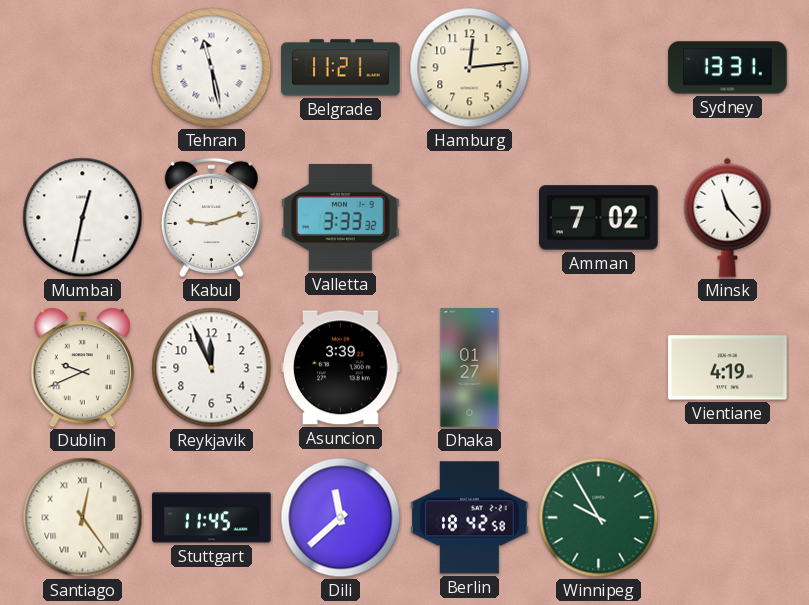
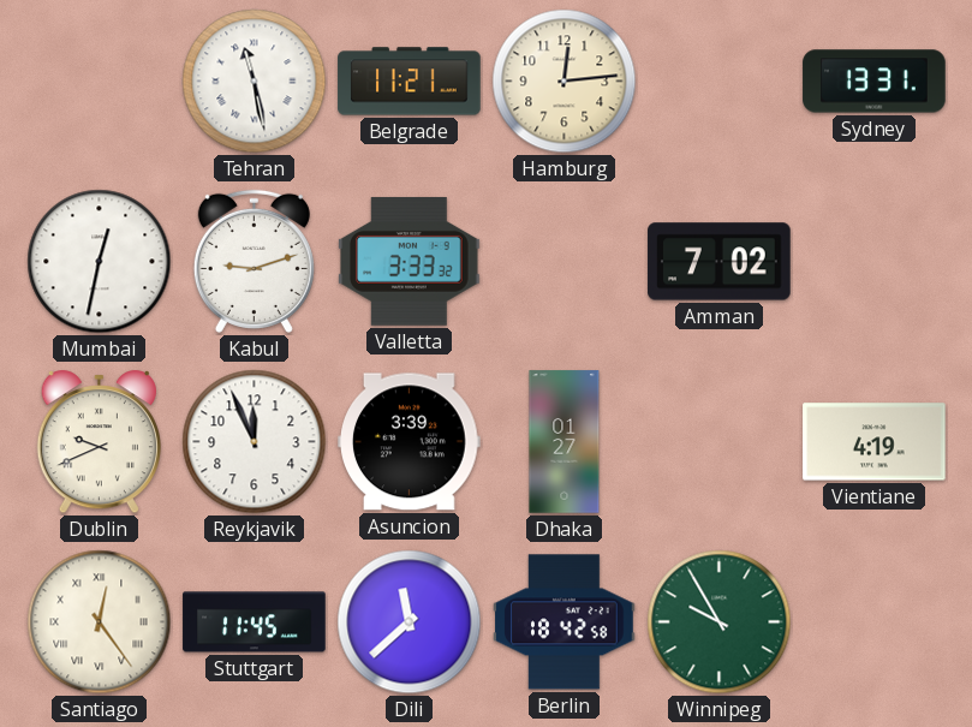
Minsk: 11:23 -> none (728, 217)
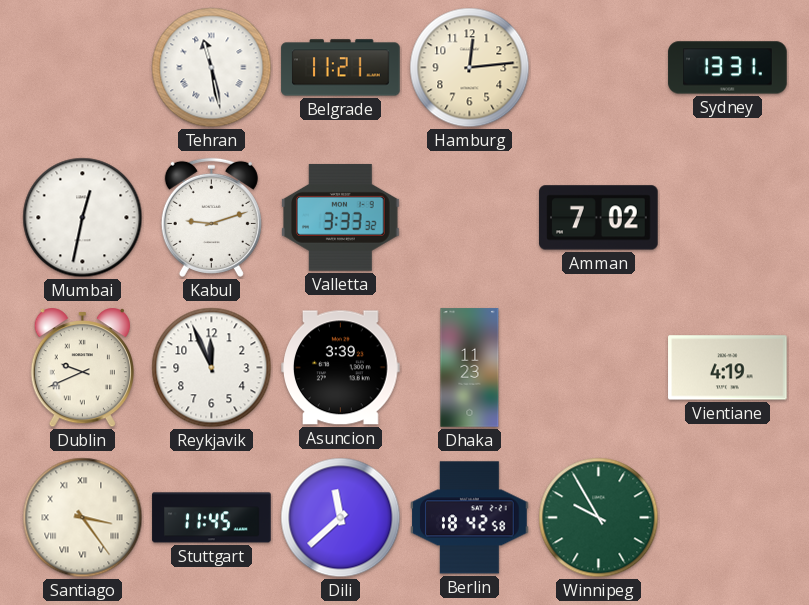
Dhaka: 01:27 -> 11:23 (470, 368)
Santiago: 12:24 -> 3:24 (83, 518)
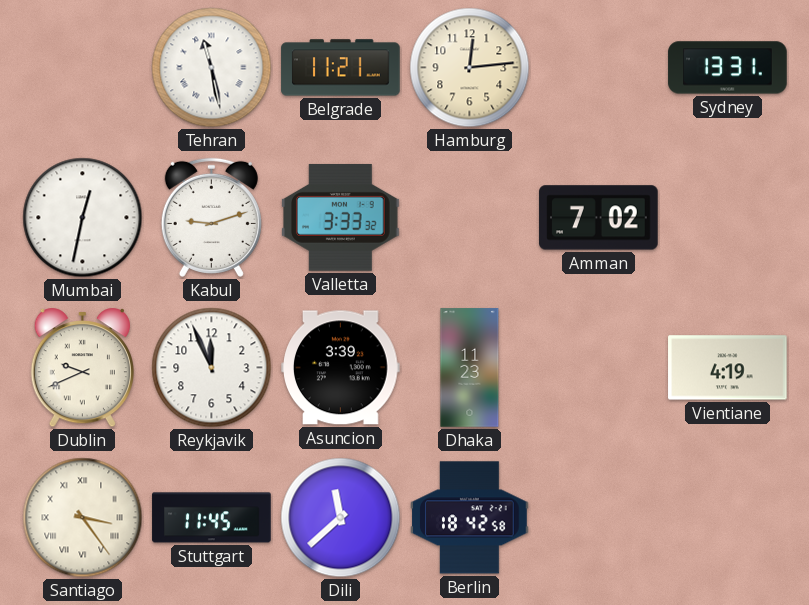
Winnipeg: 9:55 -> none (599, 518)
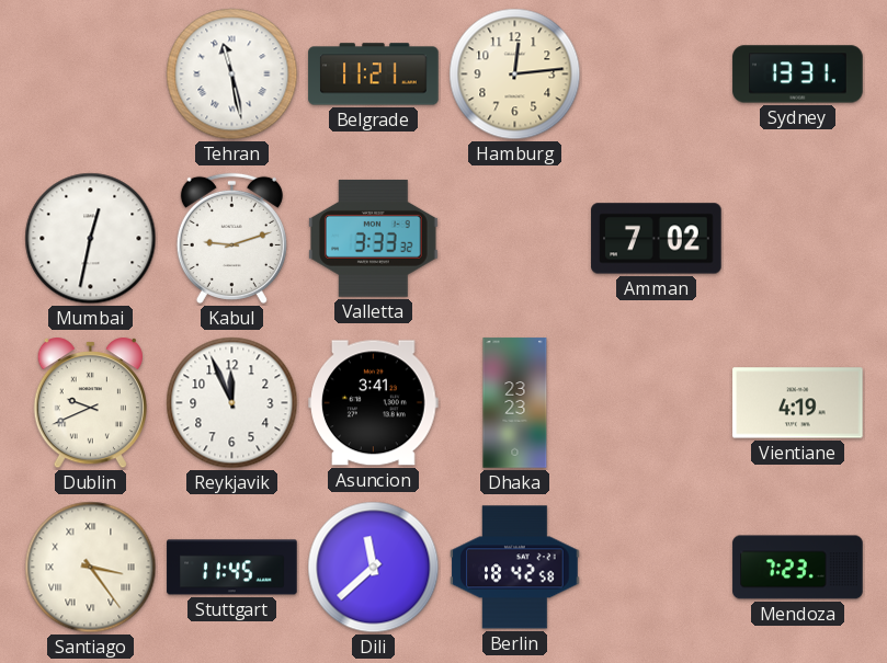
Asuncion: 3:39 -> 3:41 (374, 403)
Dhaka: 11:23 -> 23:23 (515, 403)
Mendoza: none -> 7:23 (798, 568)
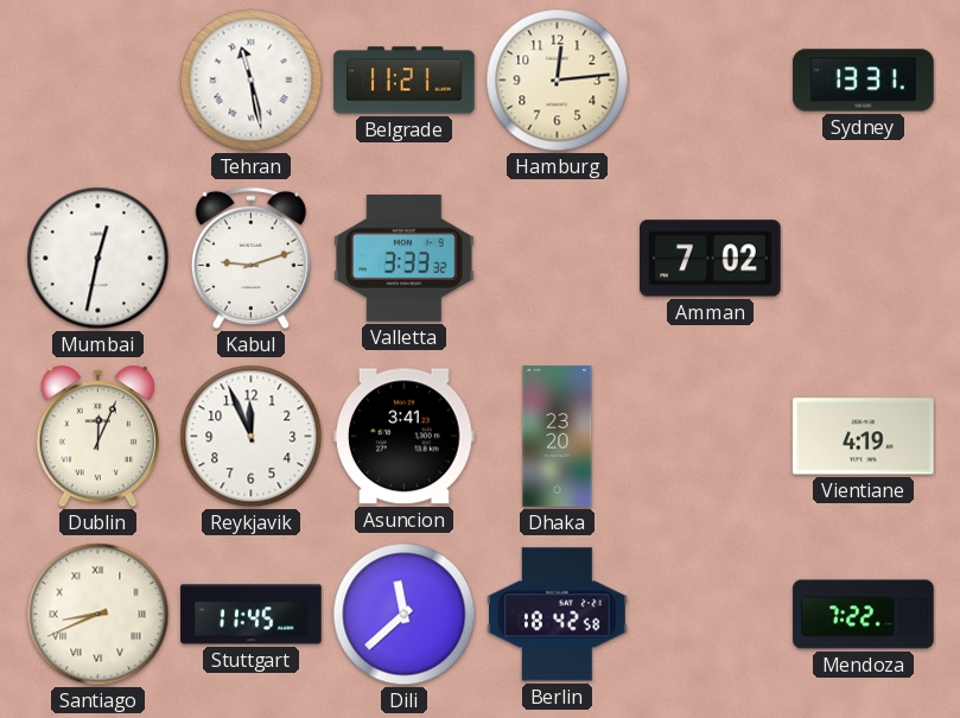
Dublin: 9:41 -> 12:04 (97, 438)
Dhaka: 23:23 -> 23:20 (558, 437)
Santiago: 3:24 -> 8:41 (98, 615)
Mendoza: 7:23 -> 7:22 (864, 615)
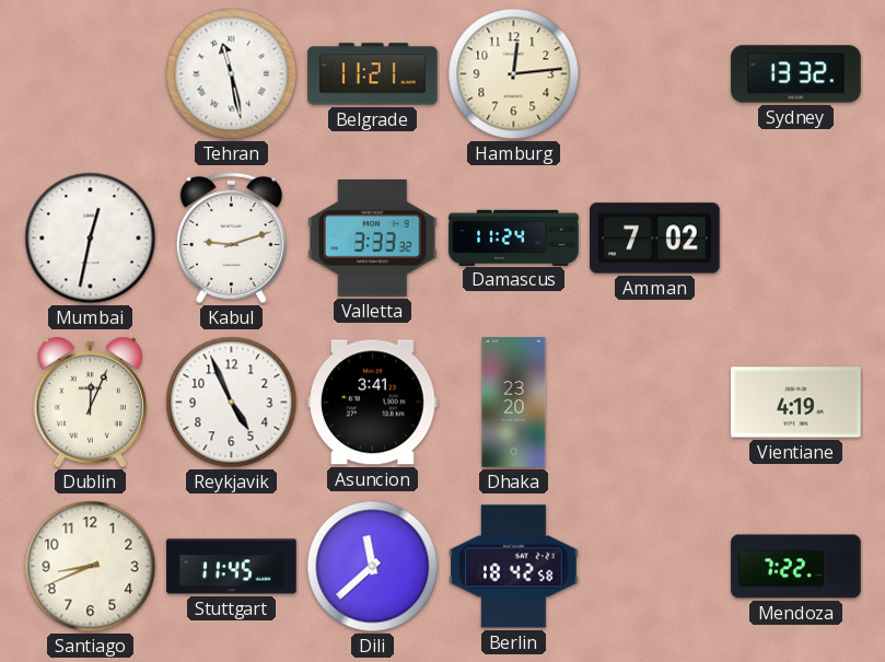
Sydney: 13:31 -> 13:32 (796, 74)
Damascus: none -> 11:24 (514, 237)
Reykjavik: 11:56 -> 4:56 (232, 403)
Santiago numerals: Roman -> Arabic (91, 567)
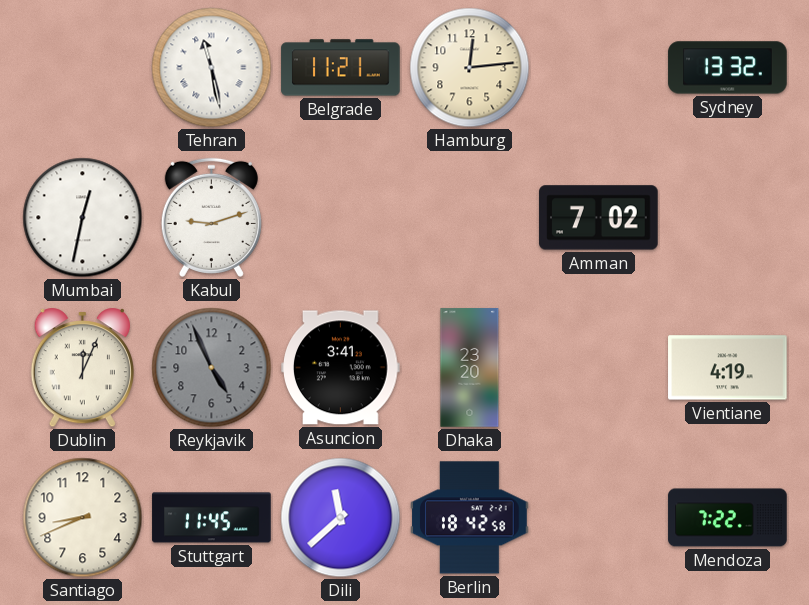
Valletta: 3:33 -> none (373, 237)
Damascus: 11:24 -> none (514, 237)
Reykjavik dial: white -> grey (212, 368)
